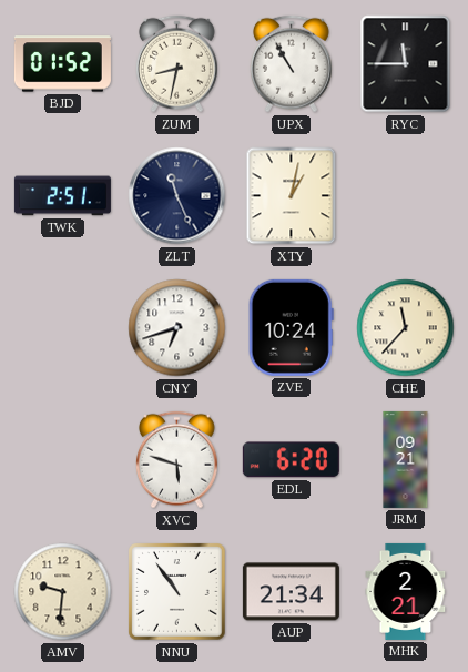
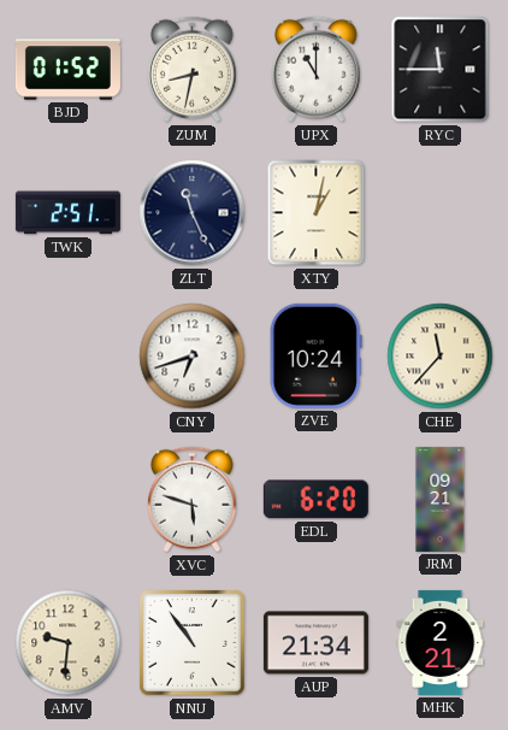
UPX: 10:55 -> 11:00 (315, 70)
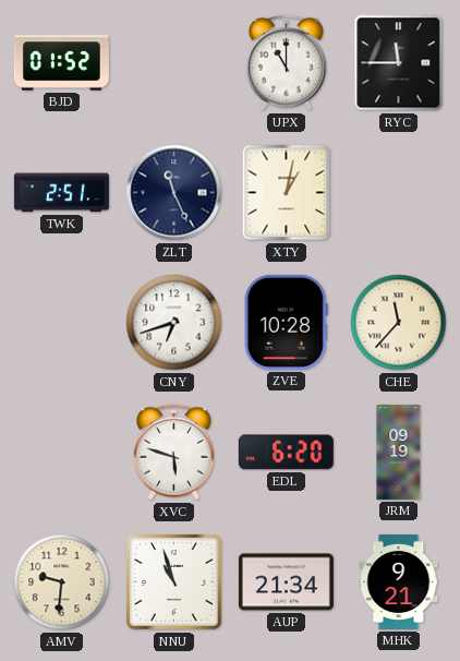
ZUM: 8:32 -> none (191, 70)
ZVE: 10:24 -> 10:28 (286, 322)
JRM: 09:21 -> 09:19 (399, 452)
NNU: 10:54 -> 10:57 (174, 582)
MHK: 2:21 -> 9:21 (399, 581)
